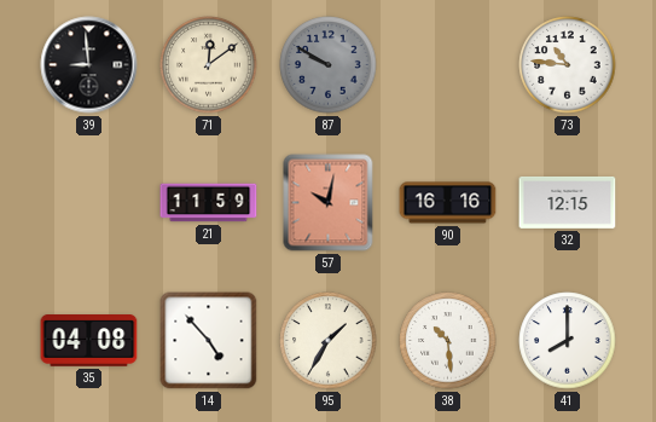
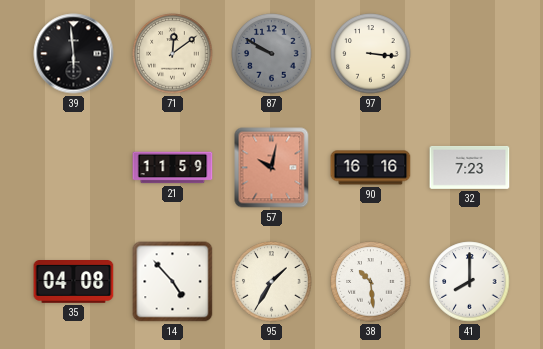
39: 8:59 -> 5:59 (74, 54)
97: none -> 3:16 (371, 54)
73: 10:46 -> none (568, 65)
32: 12:15 -> 7:23 (470, 168)
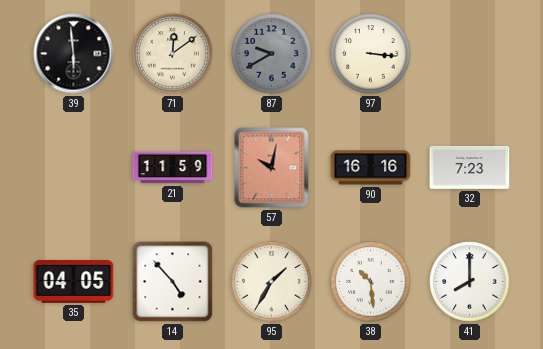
87: 9:50 -> 9:40 (272, 54)
35: 04:08 -> 04:05 (74, 282)
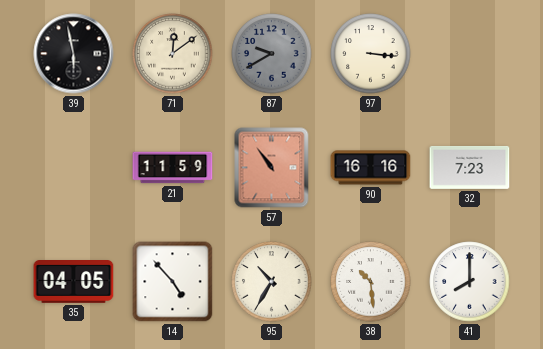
39: 5:59 -> 5:58 (74, 54)
57: 10:02 -> 10:54 (272, 168)
95: 1:35 -> 10:35 (272, 282)
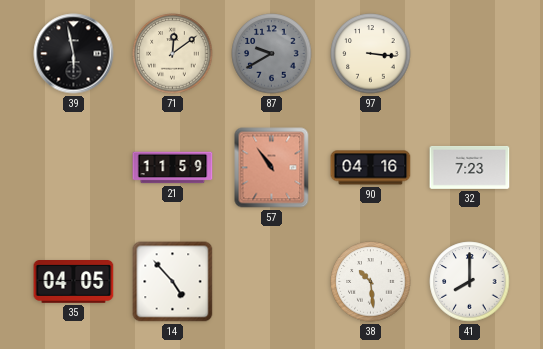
90: 16:16 -> 04:16 (371, 168)
95: 10:35 -> none (272, 282)
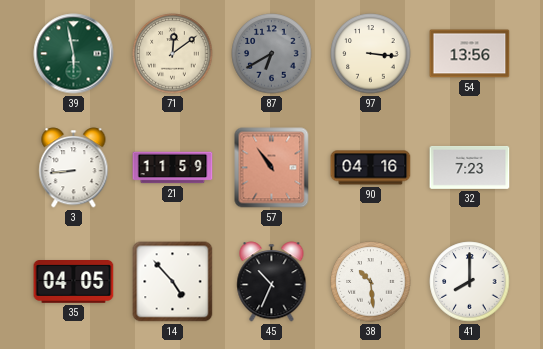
39 dial: black -> green (74, 54)
87: 9:40 -> 6:40 (272, 54)
54: none -> 13:56 (470, 54)
3: none -> 8:44 (74, 168)
45: none -> 10:34 (272, 282)
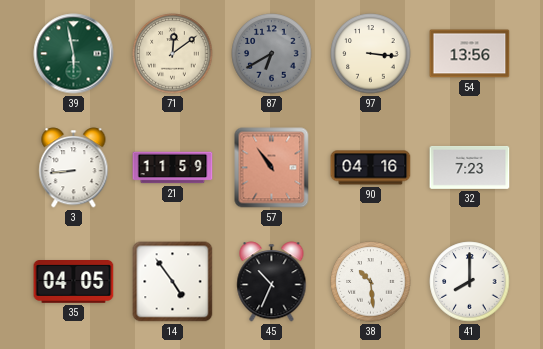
14: 4:53 -> 4:54 (173, 282)
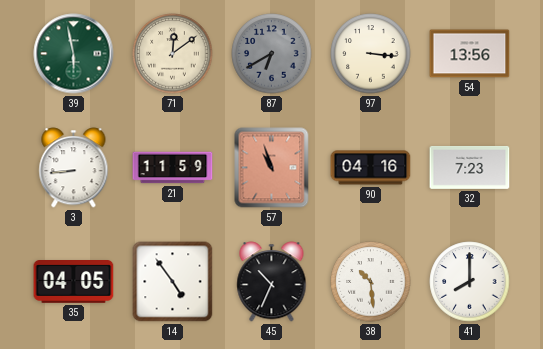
57: 10:54 -> 10:57 (272, 168)
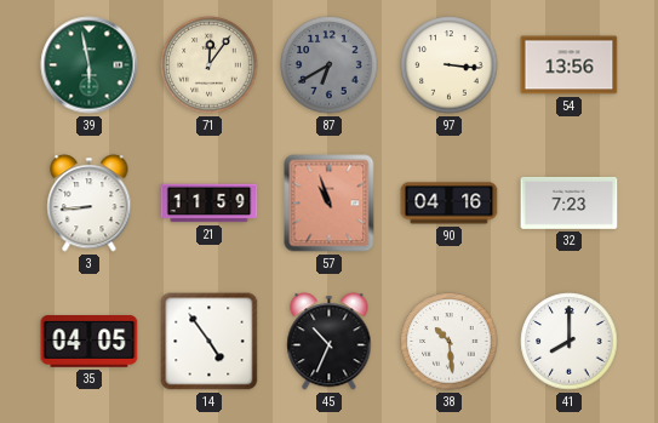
71: 12:09 -> 12:06 (210, 65)
